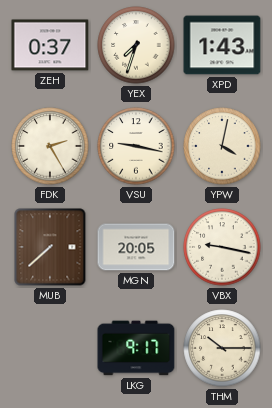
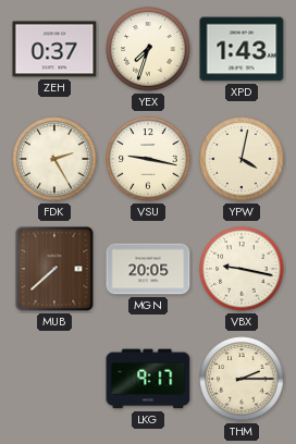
THM: 10:15 -> 2:15 (242, 379)
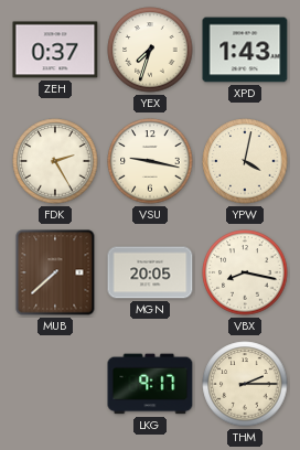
VBX: 9:17 -> 8:17 (245, 272)
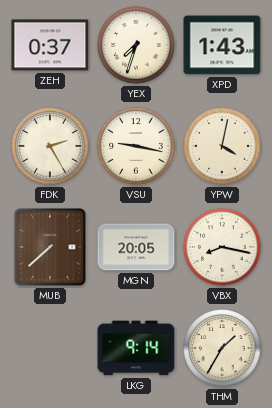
LKG: 9:17 -> 9:14 (136, 348)
THM: 2:15 -> 1:35 (222, 348)
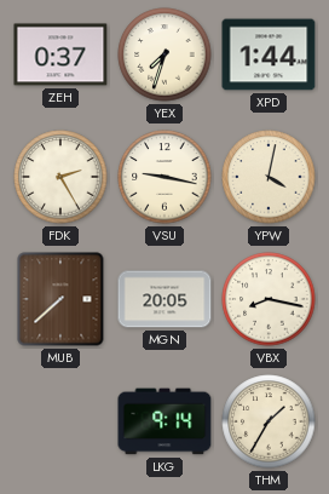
XPD: 1:43 -> 1:44 (269, 54)
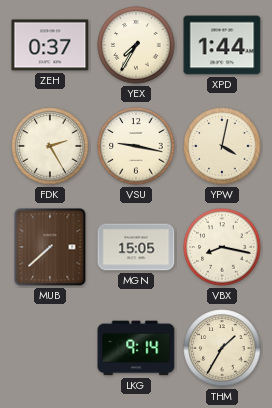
YEX: 7:33 -> 7:35 (136, 45)
MGN: 20:05 -> 15:05 (136, 247)
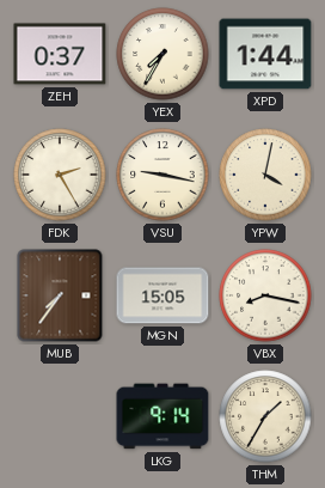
MUB: 7:38 -> 7:36 (60, 295)
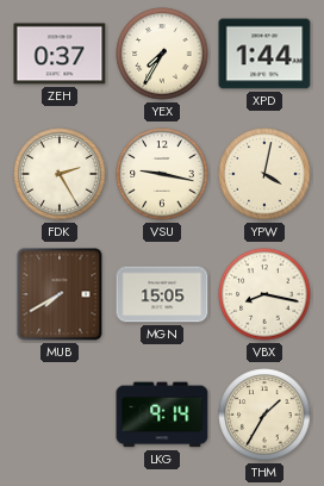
MUB: 7:36 -> 7:40 (60, 294)
